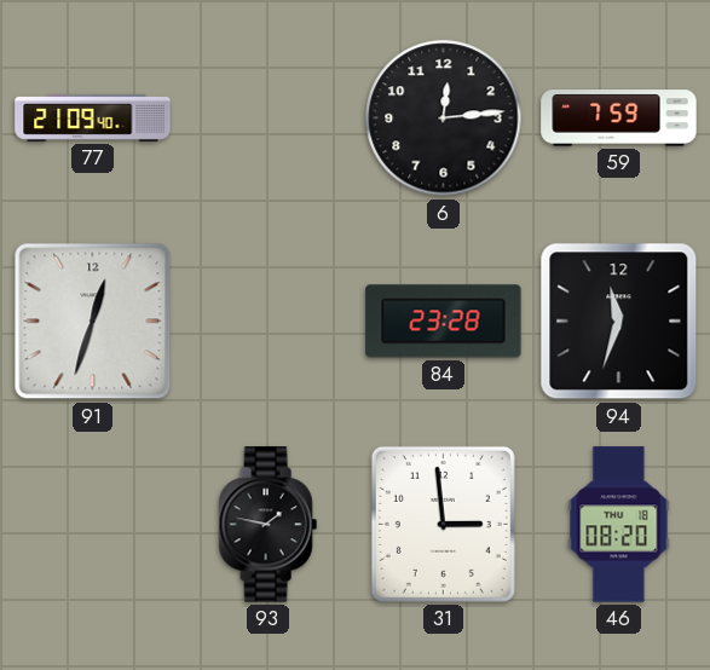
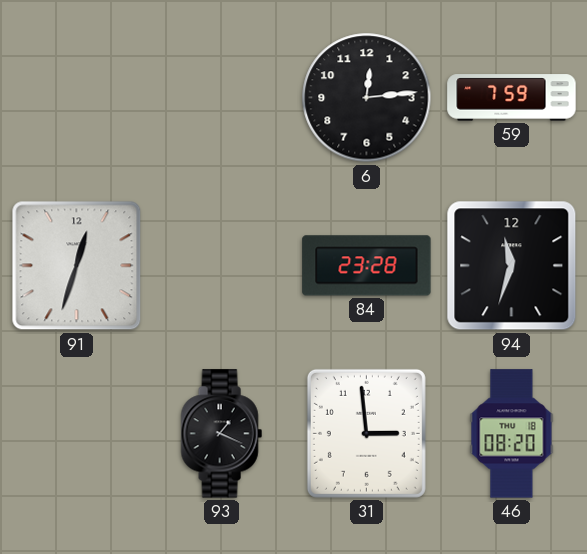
77: 21:09 -> none (93, 117)
93: 1:47 -> 1:19 (221, 434)
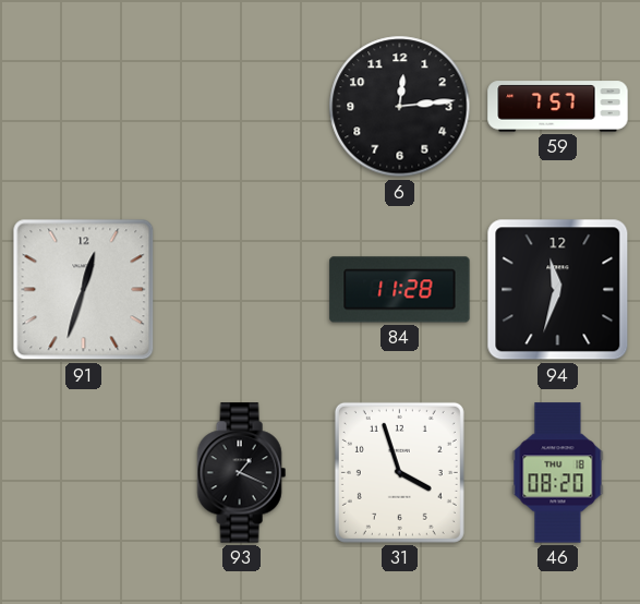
59: 7:59 -> 7:57 (558, 107)
84: 23:28 -> 11:28 (400, 290)
31: 2:59 -> 3:57 (399, 472)
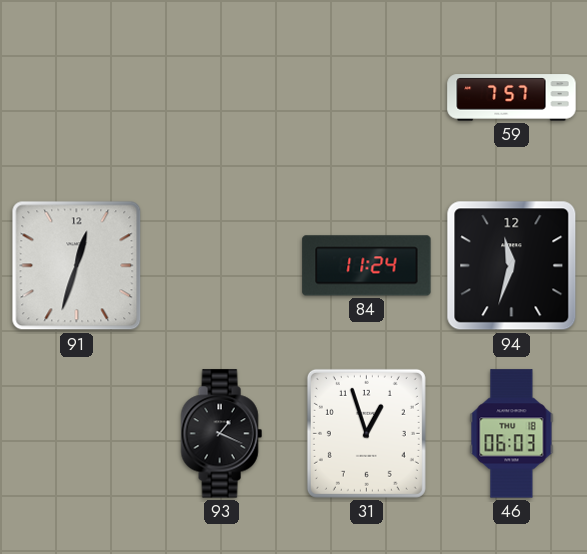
6: 12:14 -> none (400, 107)
84: 11:28 -> 11:24 (367, 266)
31: 3:57 -> 12:57 (366, 433)
46: 08:20 -> 06:03 (512, 434)
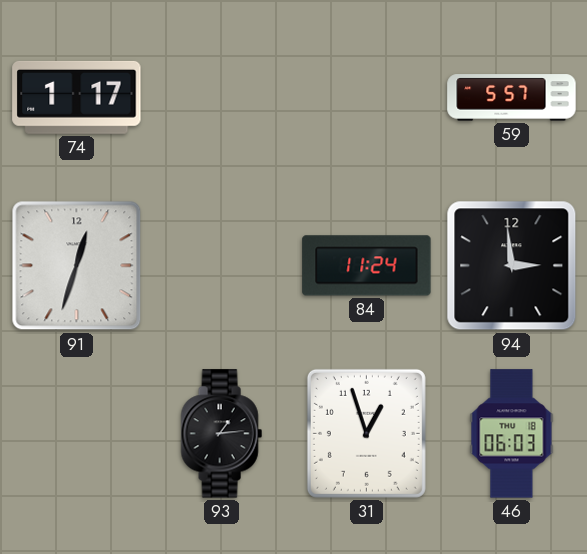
74: none -> 1:17 (77, 97)
59: 7:57 -> 5:57 (512, 98)
94: 11:33 -> 2:59 (512, 266)
93: 1:19 -> 1:14 (221, 434)
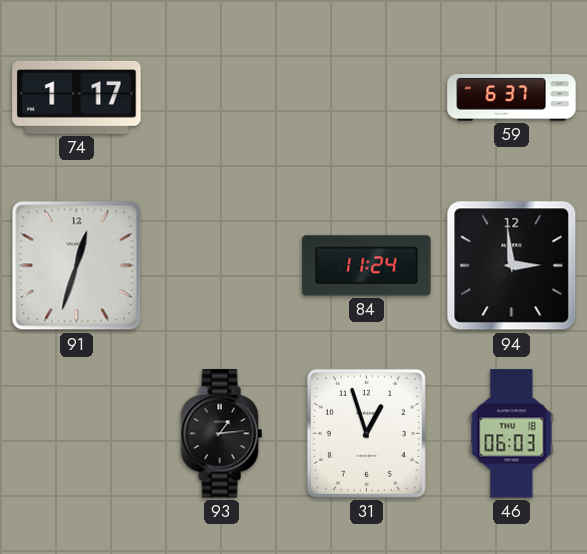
59: 5:57 -> 6:37 (512, 98)
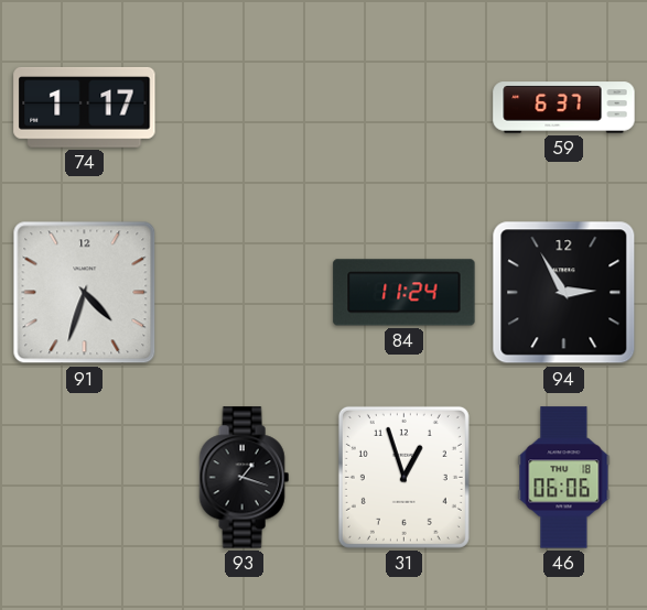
91: 12:33 -> 4:33 (85, 293)
94: 2:59 -> 2:55 (564, 293)
93: 1:14 -> 1:18 (244, 478)
46: 06:03 -> 06:06 (564, 478)
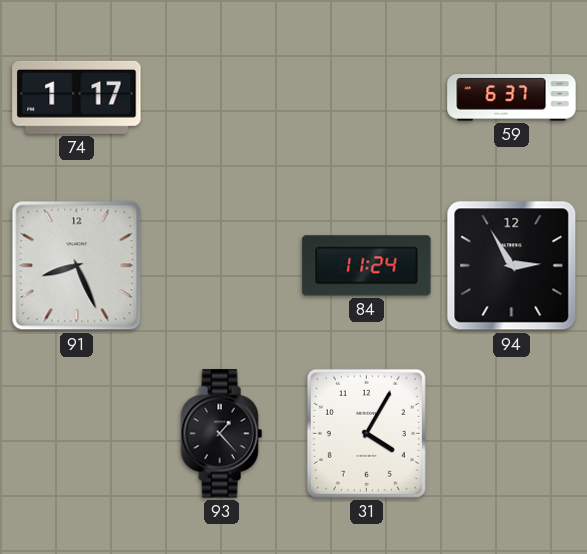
91: 4:33 -> 8:26 (77, 266)
93: 1:18 -> 1:23 (221, 434)
31: 12:57 -> 4:05 (366, 433)
46: 06:06 -> none (564, 478)
